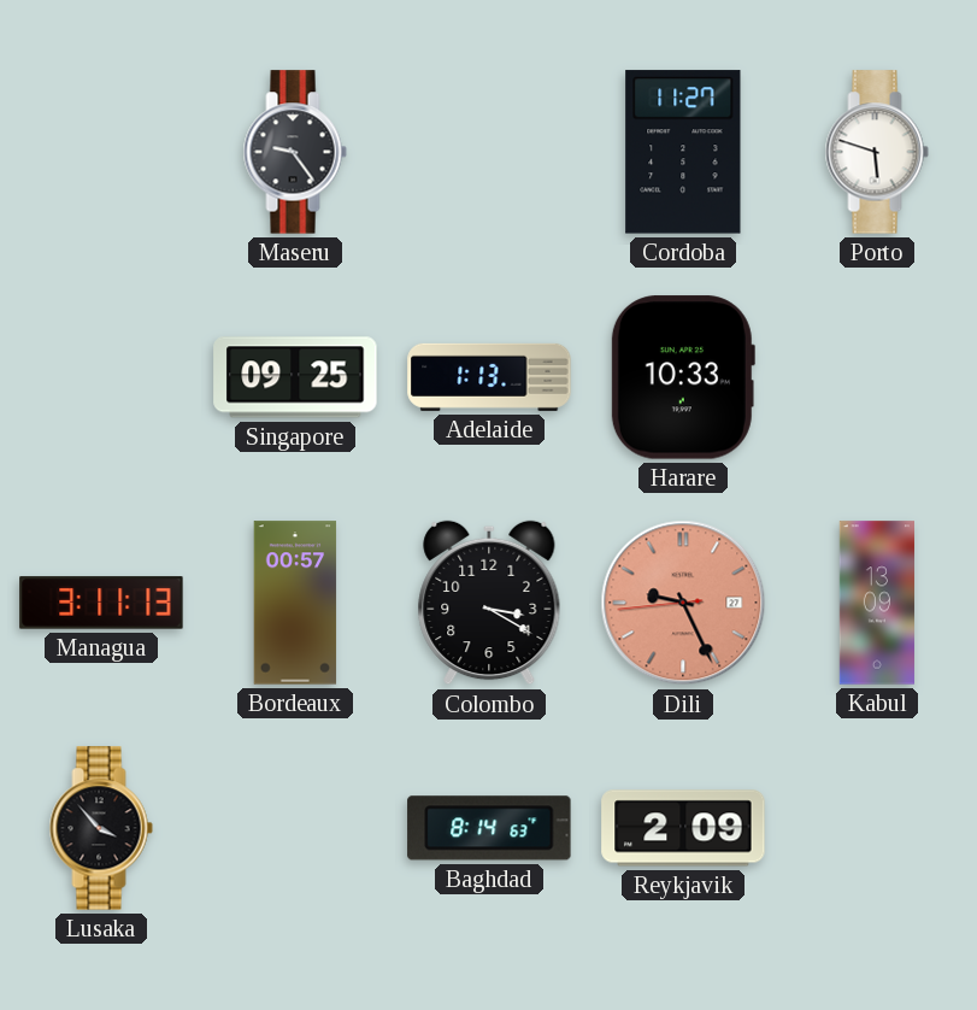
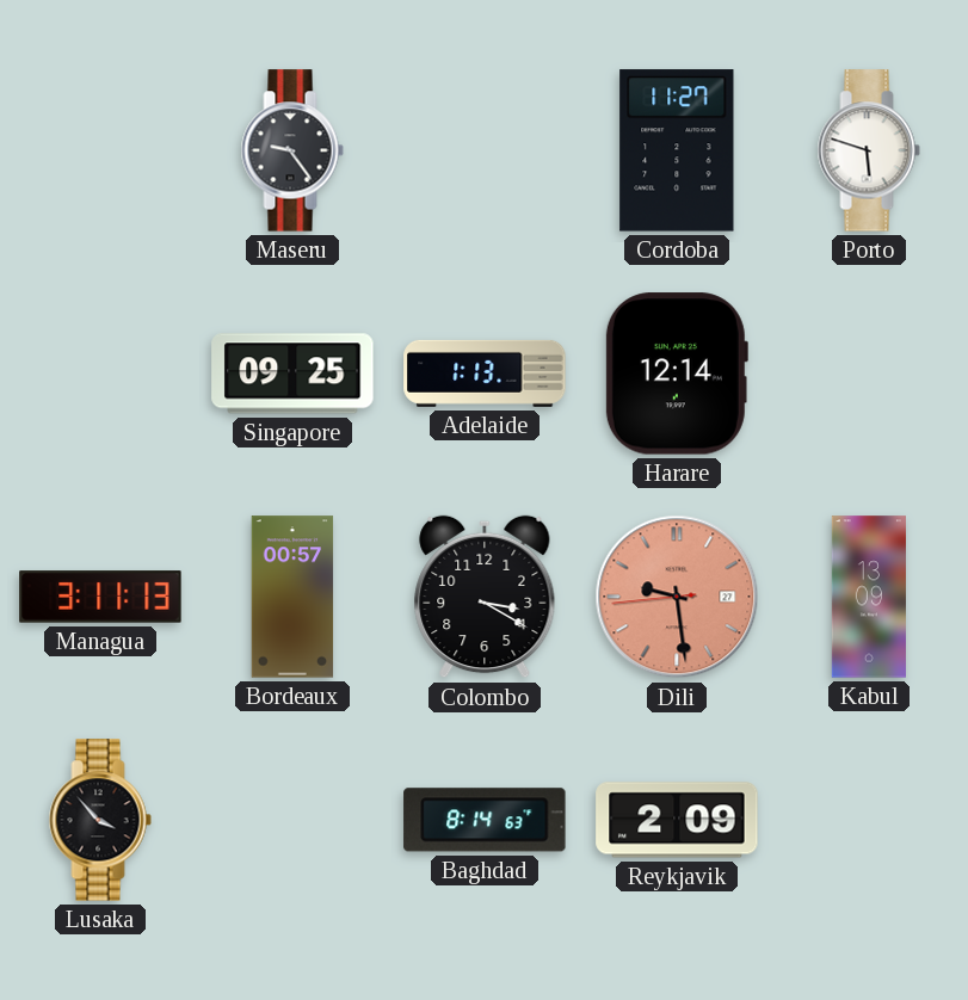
Harare: 10:33 -> 12:14 (676, 374)
Dili: 9:25 -> 9:28 (677, 597)
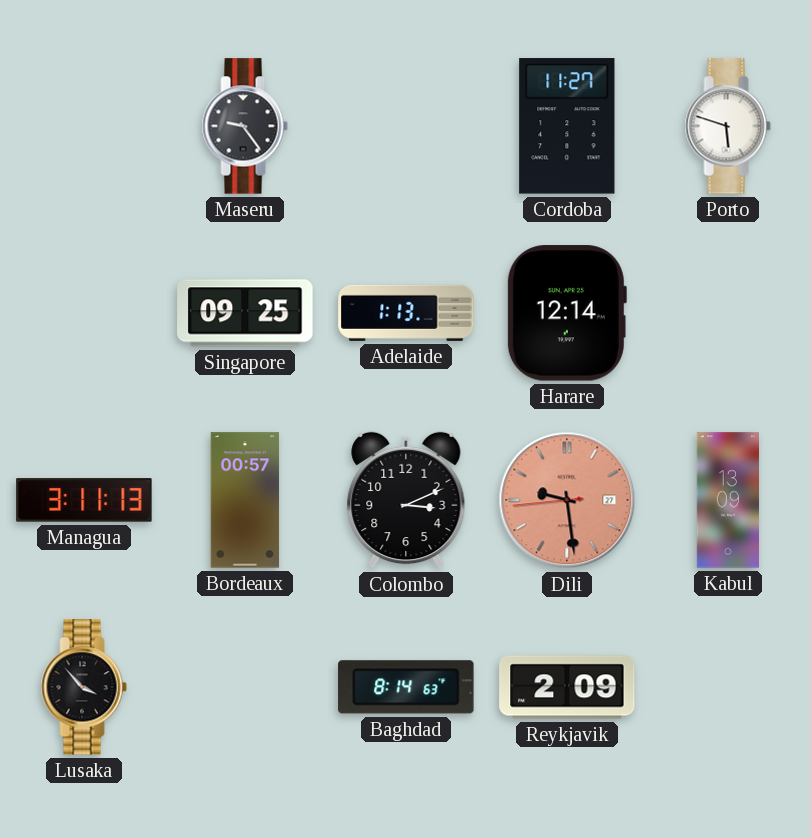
Colombo: 3:20 -> 3:11 (406, 500)
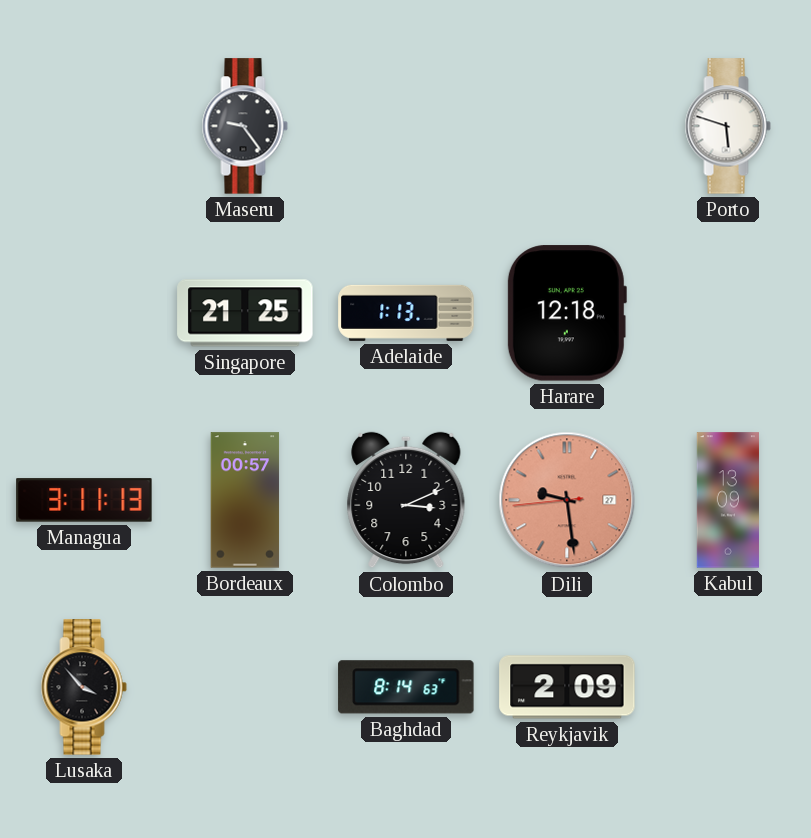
Cordoba: 11:27 -> none (567, 126)
Singapore: 09:25 -> 21:25 (245, 313)
Harare: 12:14 -> 12:18 (566, 313)
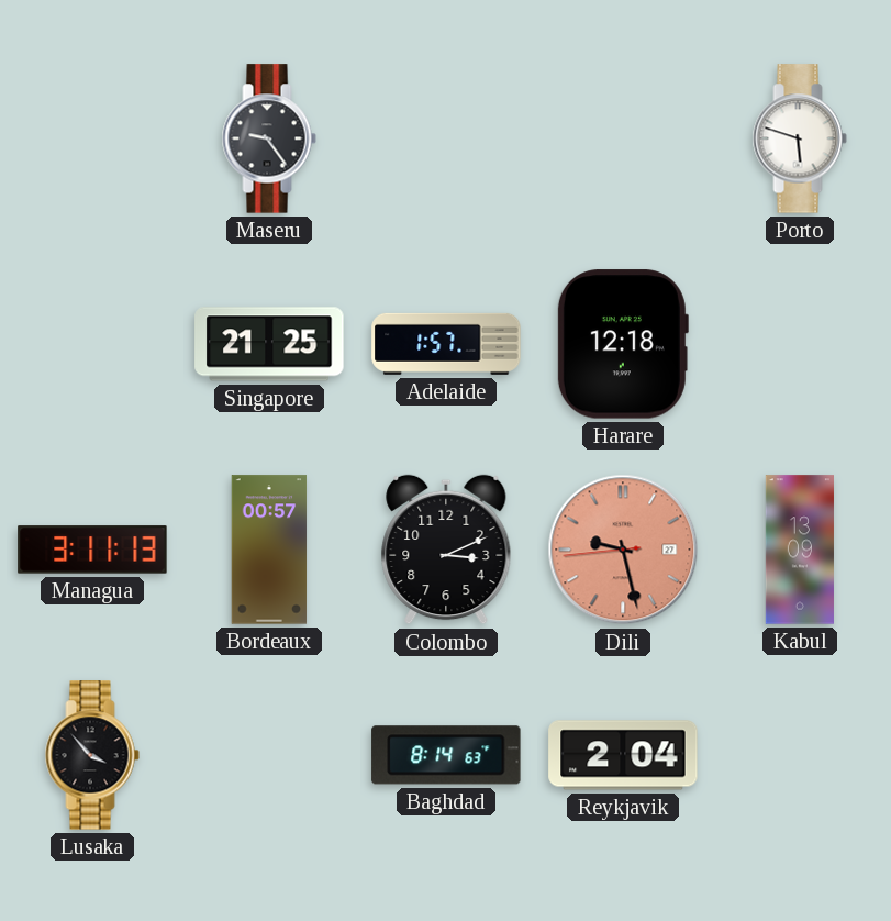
Adelaide: 1:13 -> 1:57 (446, 344)
Dili: 9:28 -> 9:27 (623, 550)
Reykjavik: 2:09 -> 2:04 (623, 755)
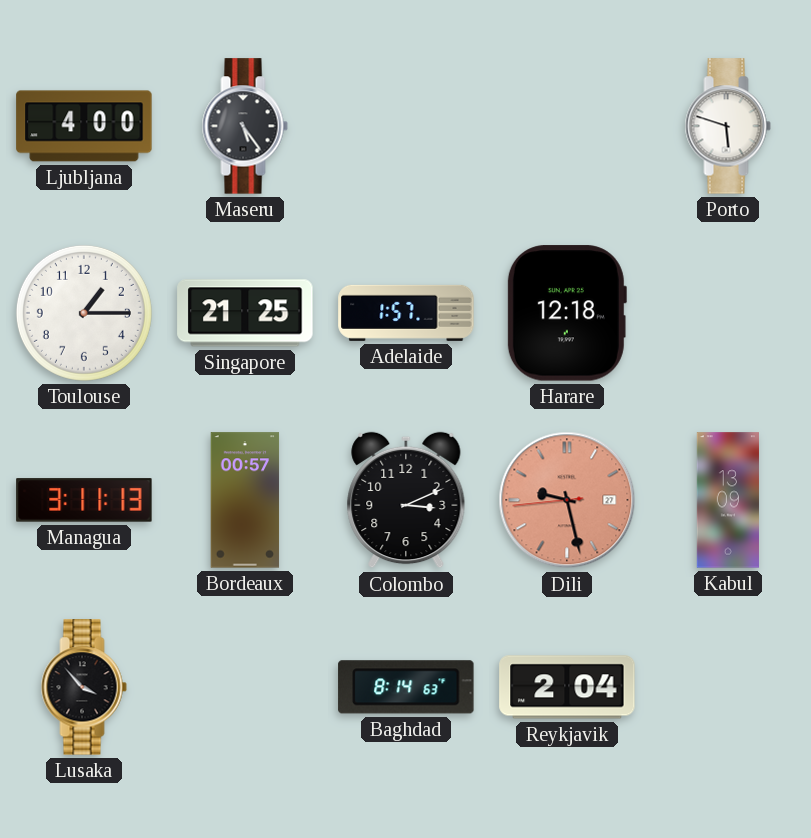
Ljubljana: none -> 4:00 (84, 126)
Maseru: 9:24 -> 5:24 (245, 126)
Toulouse: none -> 1:15 (84, 313)
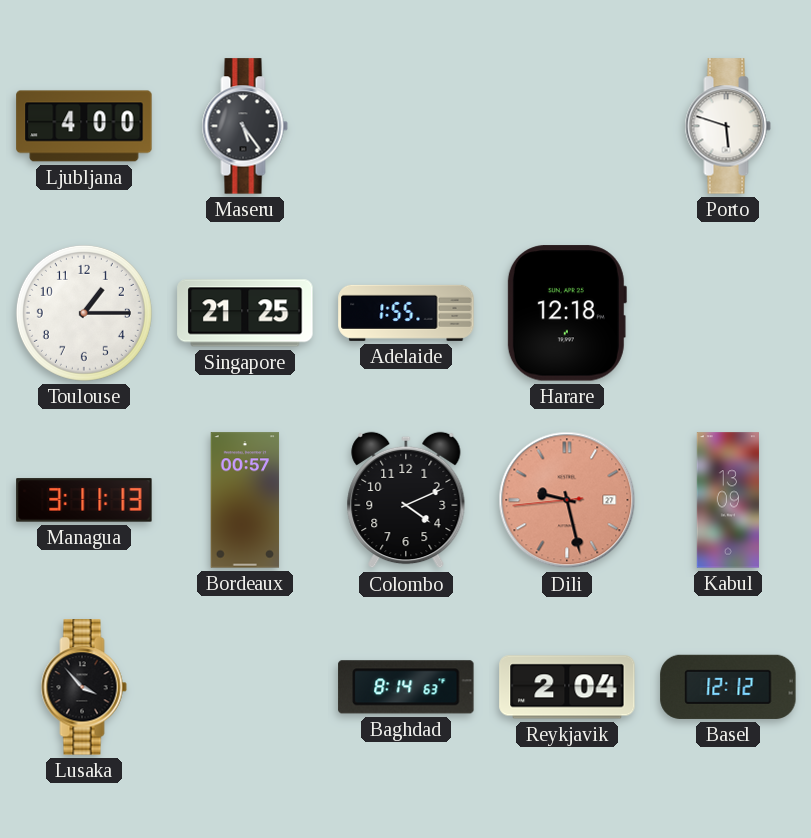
Adelaide: 1:57 -> 1:55 (406, 313)
Colombo: 3:11 -> 4:11 (406, 500)
Basel: none -> 12:12 (728, 687)
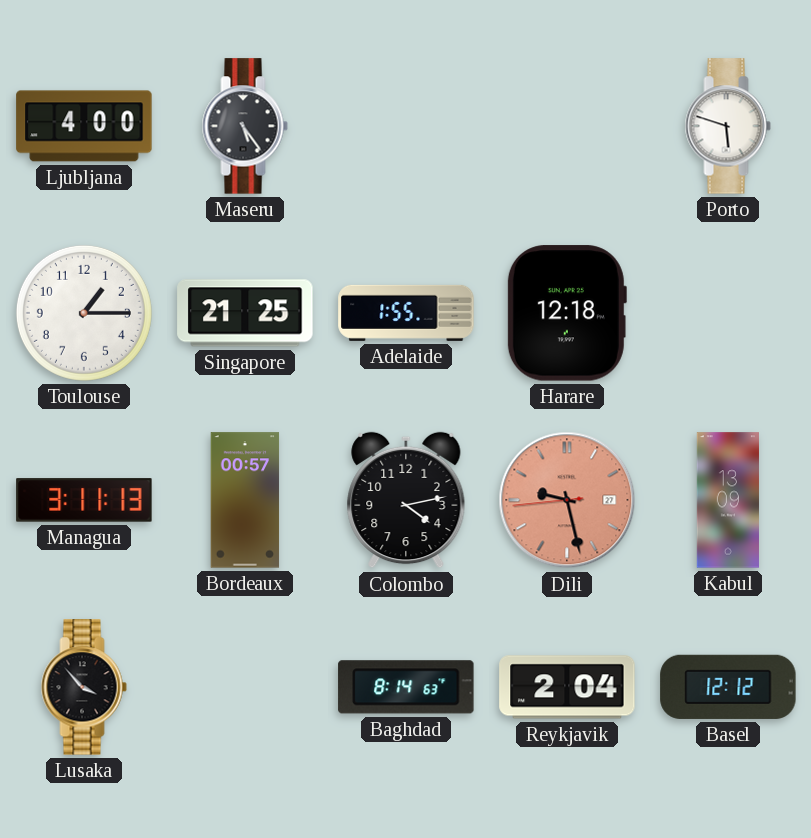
Colombo: 4:11 -> 4:13 (406, 500)
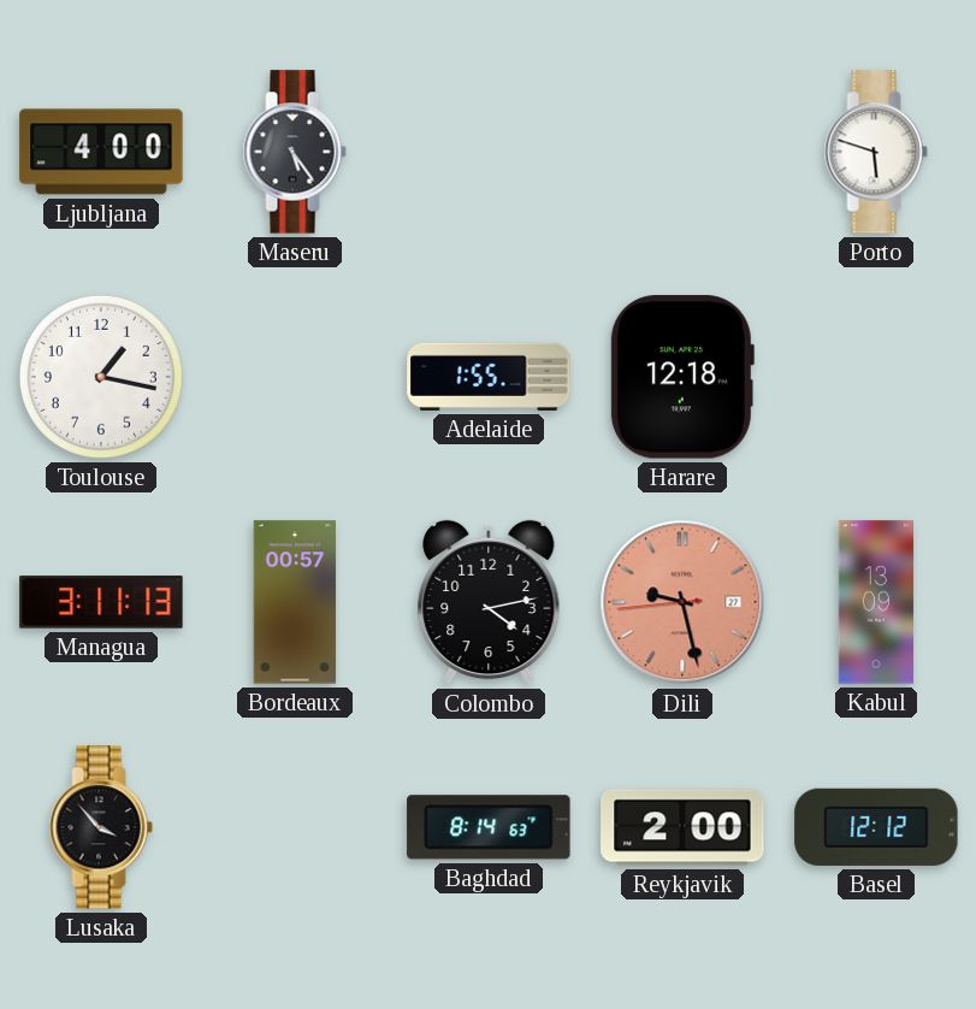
Toulouse: 1:15 -> 1:17 (101, 377)
Singapore: 21:25 -> none (245, 313)
Reykjavik: 2:04 -> 2:00 (682, 827)
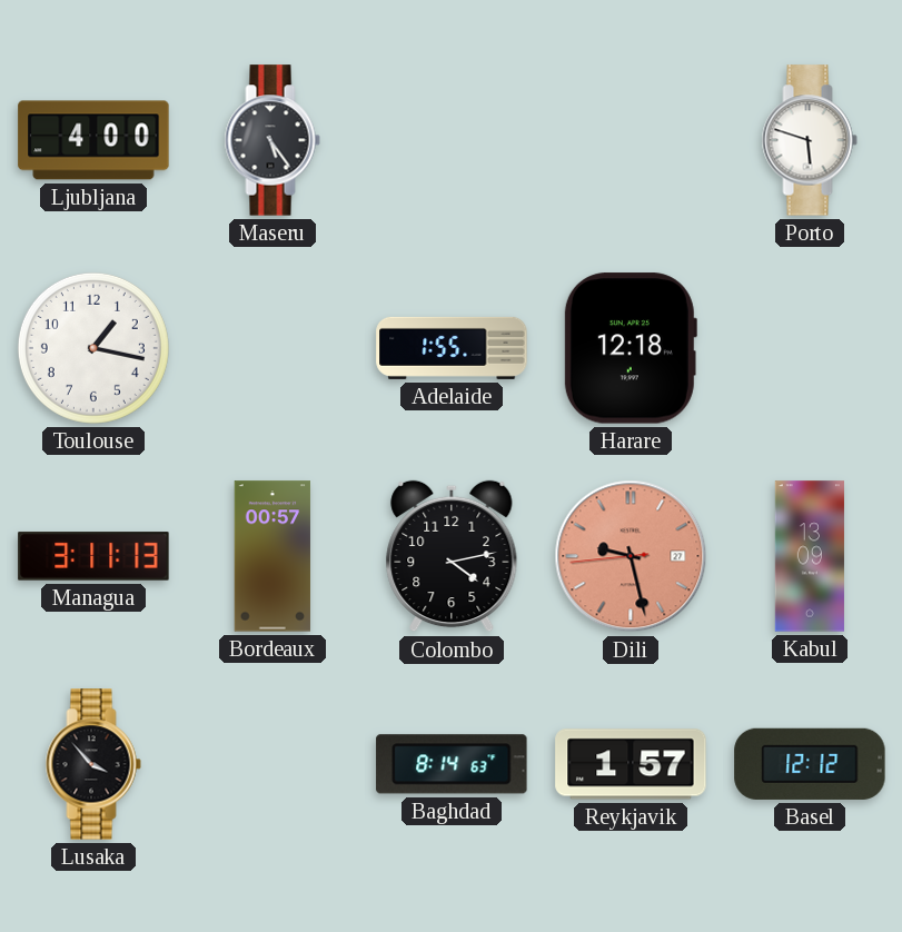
Reykjavik: 2:00 -> 1:57 (631, 764)
